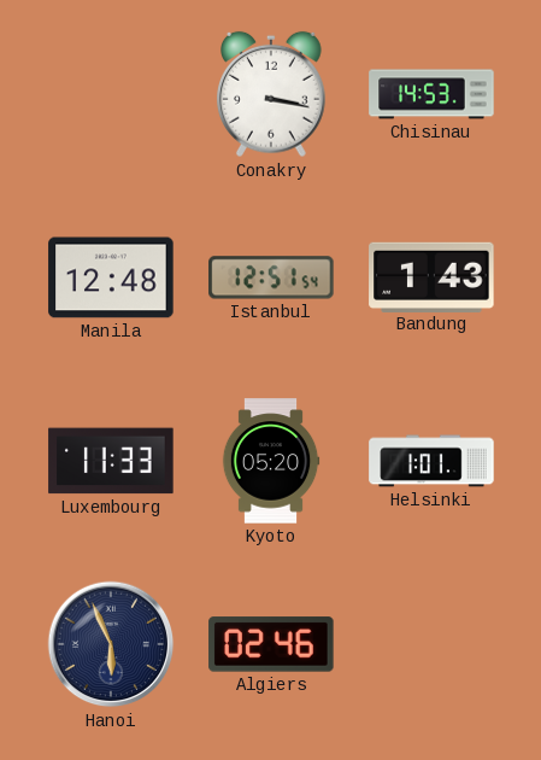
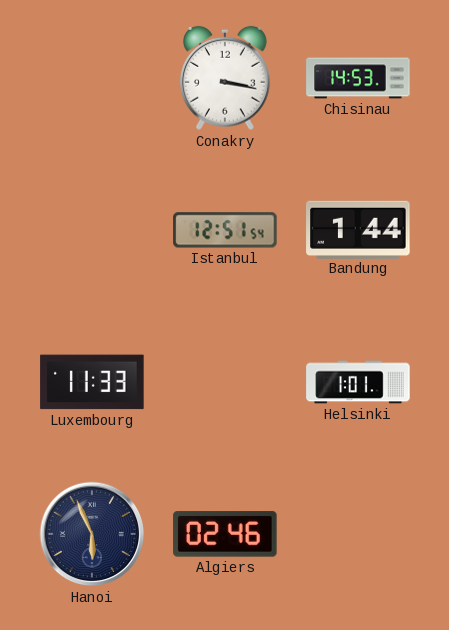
Manila: 12:48 -> none (111, 277)
Bandung: 1:43 -> 1:44 (358, 229)
Kyoto: 05:20 -> none (271, 461)
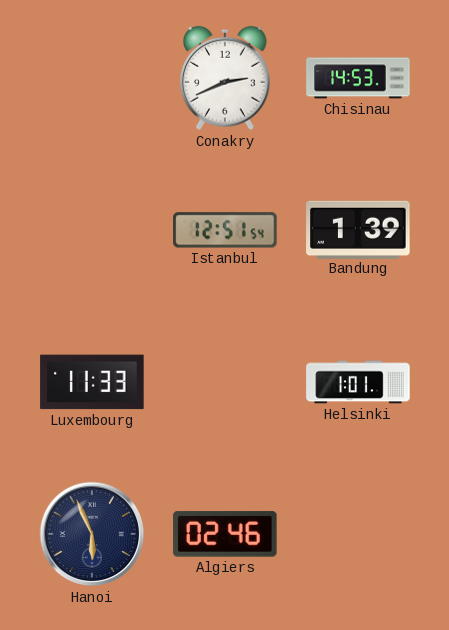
Conakry: 3:17 -> 2:41 (226, 78)
Bandung: 1:44 -> 1:39 (358, 229)
